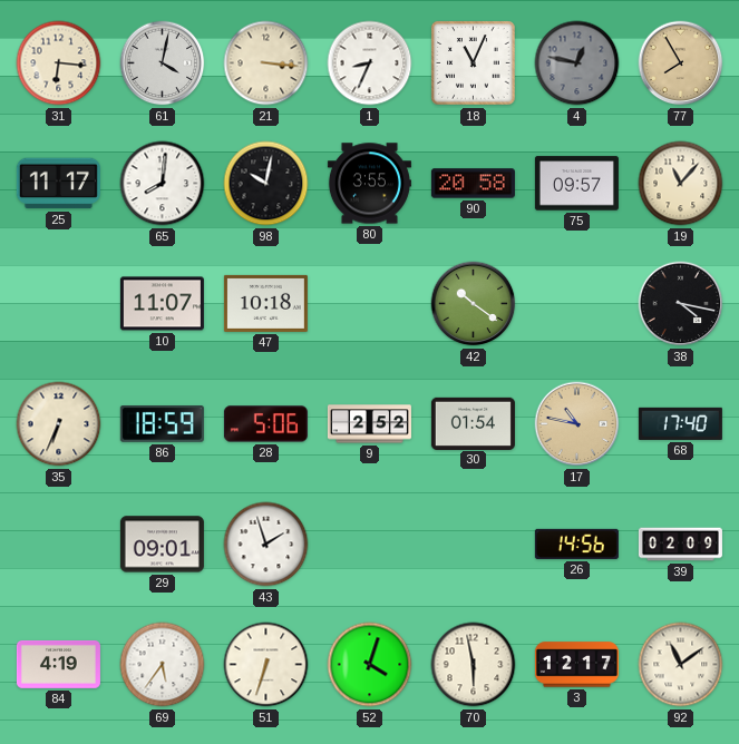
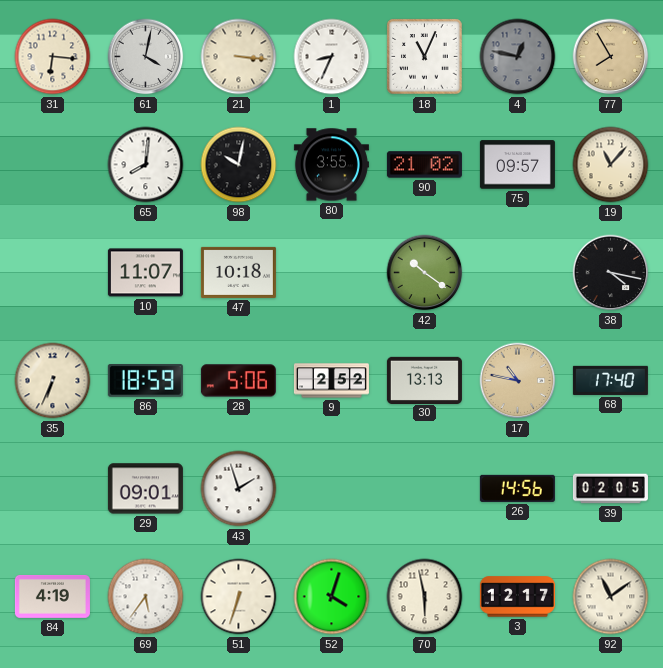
25: 11:17 -> none (58, 184)
90: 20:58 -> 21:02 (424, 165)
30: 01:54 -> 13:13 (424, 380)
39: 02:09 -> 02:05 (610, 489)
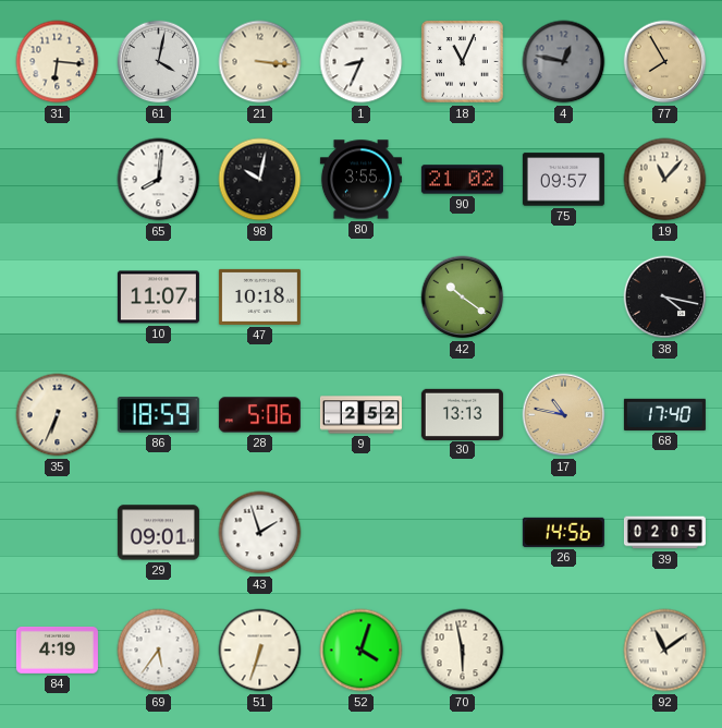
3: 12:17 -> none (517, 597)
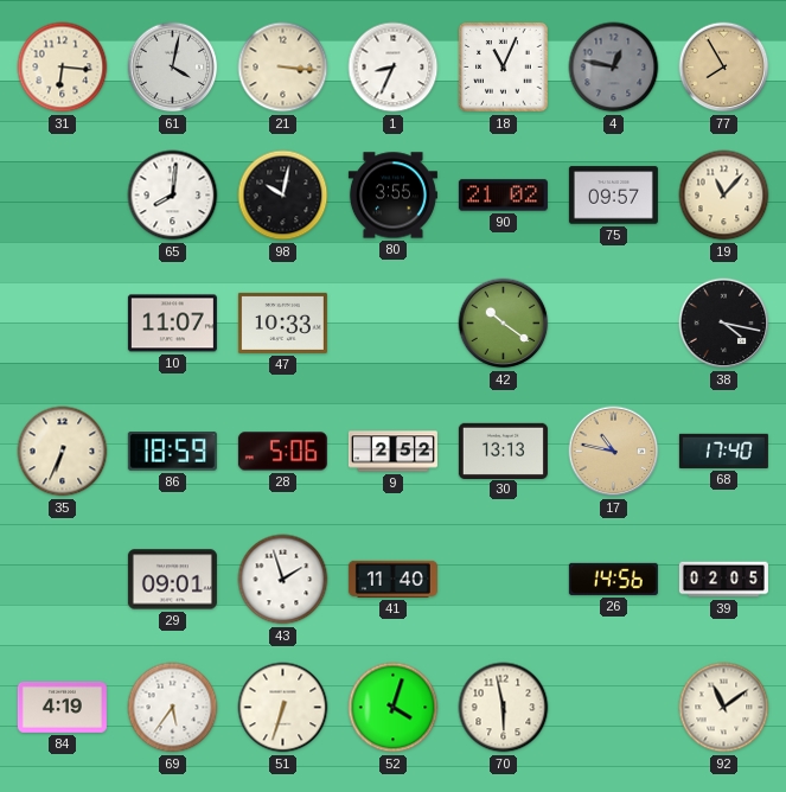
47: 10:18 -> 10:33 (282, 322)
41: none -> 11:40 (392, 579)
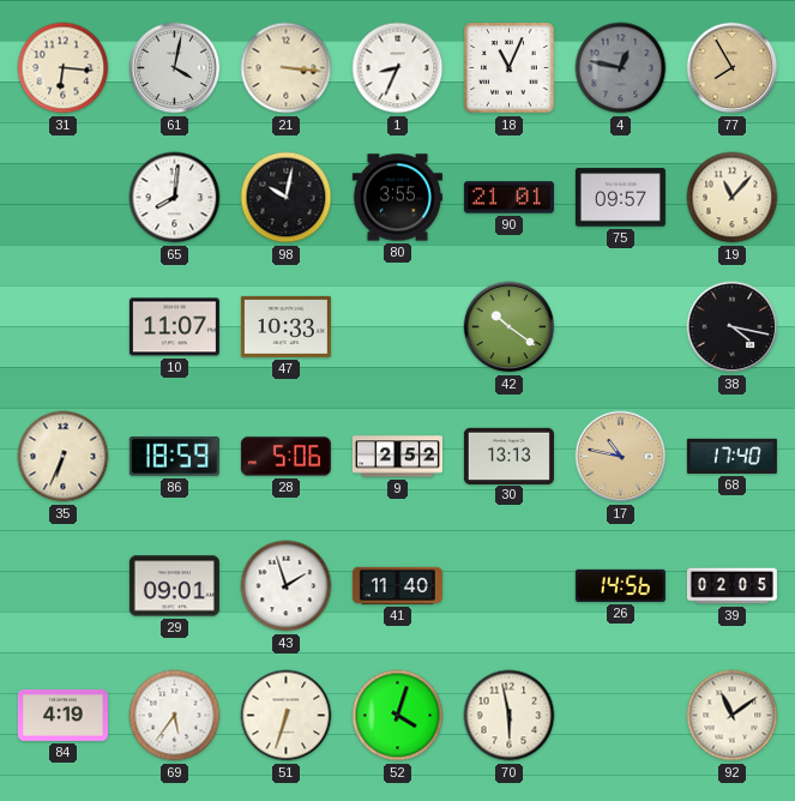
90: 21:02 -> 21:01 (508, 198)
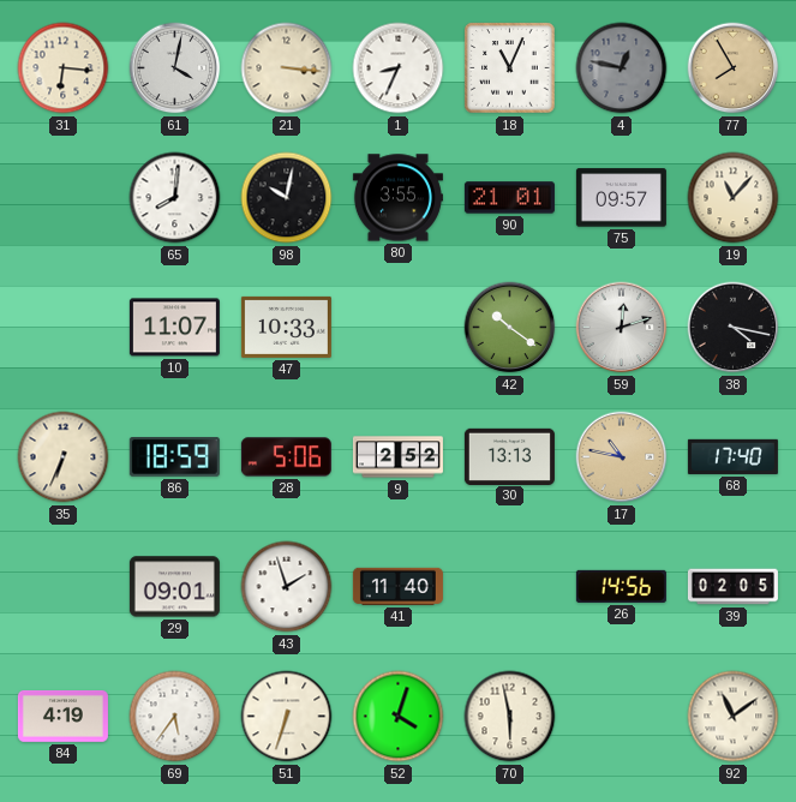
59: none -> 12:12 (622, 328)
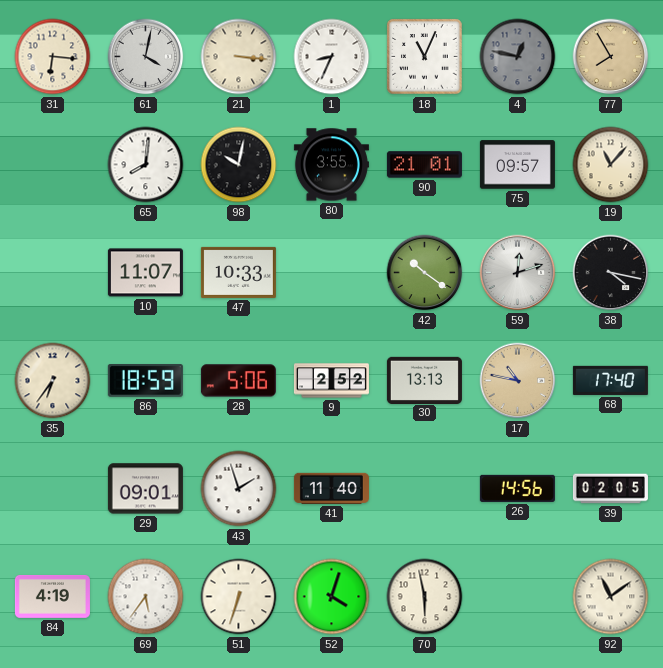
35: 6:34 -> 6:36 (53, 381)
